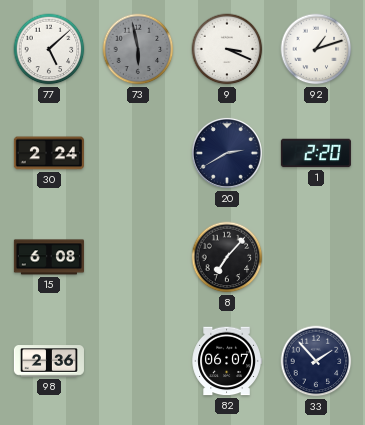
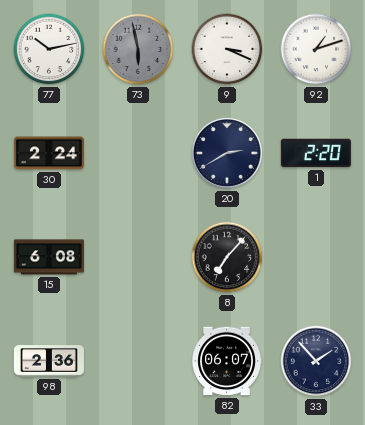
77: 5:08 -> 10:13 (49, 49)
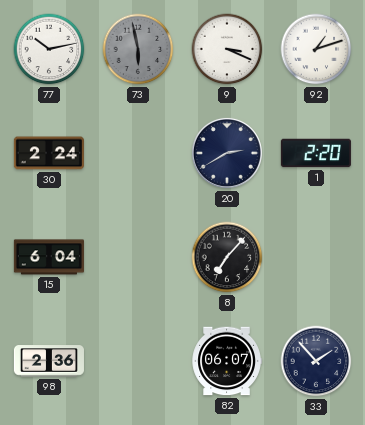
15: 6:08 -> 6:04 (49, 257)
